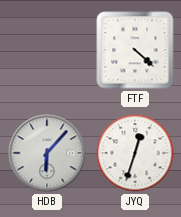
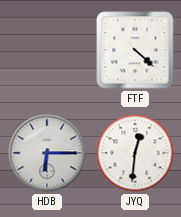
HDB: 6:07 -> 6:15 (47, 153)
JYQ: 12:33 -> 12:31 (135, 153)
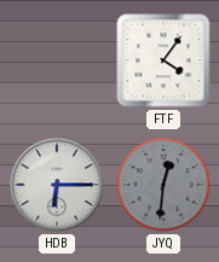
FTF: 4:22 -> 4:06 (163, 60)
JYQ dial: white -> grey (163, 185)
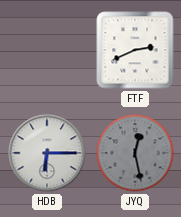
FTF: 4:06 -> 2:41 (135, 50)
JYQ: 12:31 -> 12:28 (135, 153)
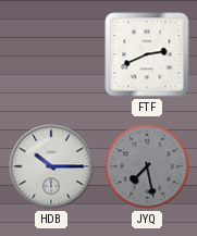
HDB: 6:15 -> 10:15 (51, 166)
JYQ: 12:28 -> 7:28 (147, 166)
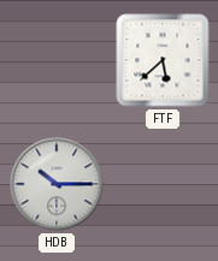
FTF: 2:41 -> 5:38 (163, 60)
JYQ: 7:28 -> none (147, 166)
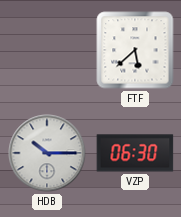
VZP: none -> 06:30 (135, 153)
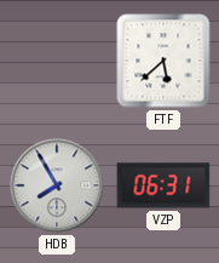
HDB: 10:15 -> 7:55 (57, 185)
VZP: 06:30 -> 06:31 (163, 185)
